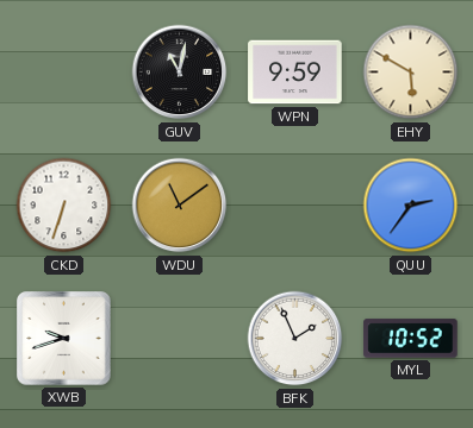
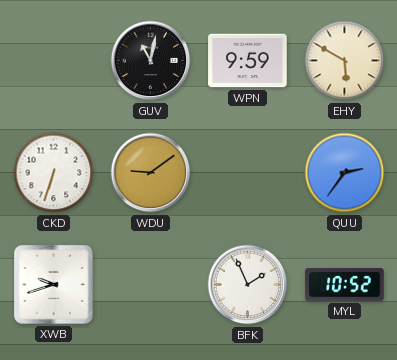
WDU: 11:09 -> 9:09 (151, 173)
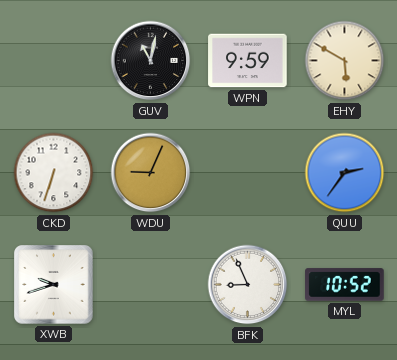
WDU: 9:09 -> 9:04 (151, 173)
BFK: 1:56 -> 8:56 (248, 285)
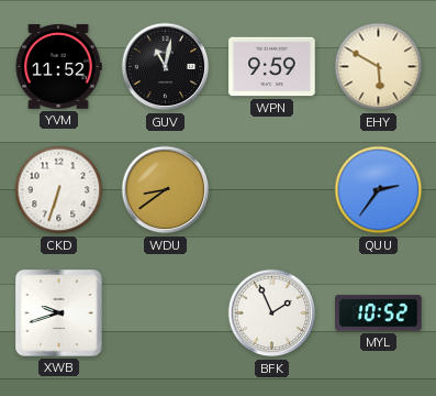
YVM: none -> 11:52 (58, 67)
WDU: 9:04 -> 8:39 (166, 190)
BFK: 8:56 -> 1:56 (272, 313)
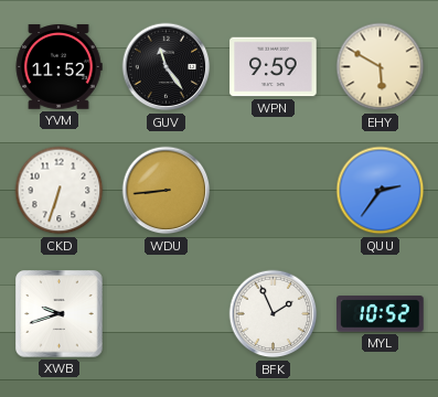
GUV: 11:02 -> 11:24 (167, 67)
WDU: 8:39 -> 8:44 (167, 191)
